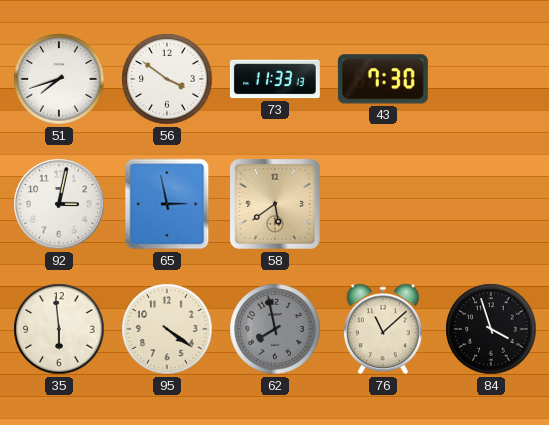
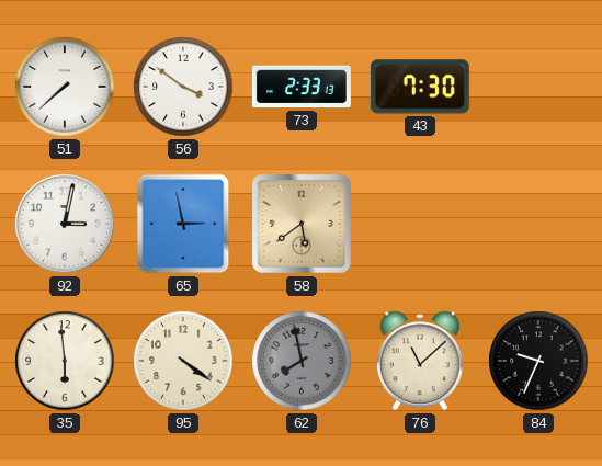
51: 7:42 -> 7:38 (65, 87)
73: 11:33 -> 2:33 (302, 87)
84: 3:57 -> 9:34 (538, 361)
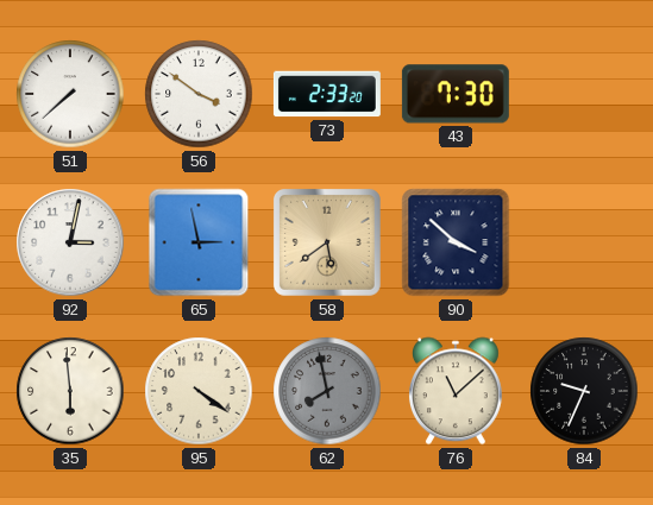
73: 2:33:13 -> 2:33:20 (327, 94)
90: none -> 3:52 (456, 242)
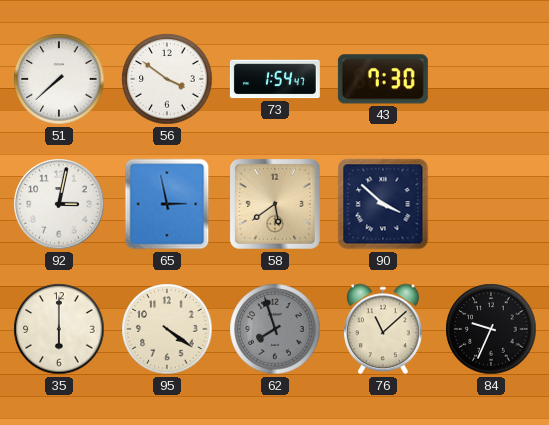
73: 2:33 -> 1:54 (275, 79)
35: 5:59 -> 6:00 (59, 329)
62: 7:58 -> 7:57 (275, 329)
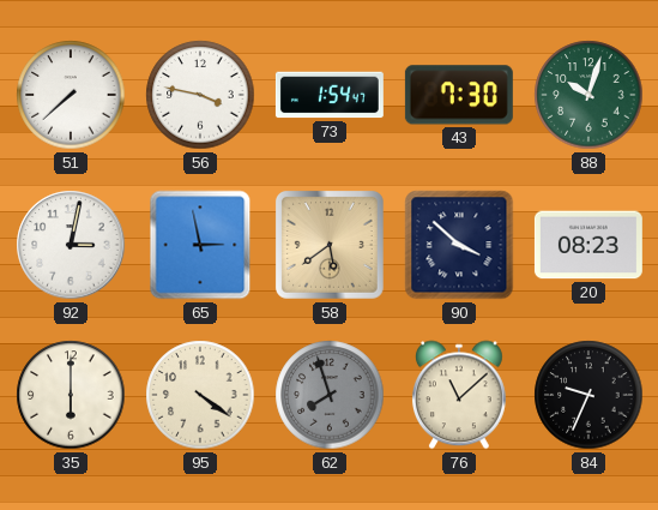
56: 3:51 -> 3:47 (200, 95)
88: none -> 10:03 (588, 95)
20: none -> 08:23 (588, 245)
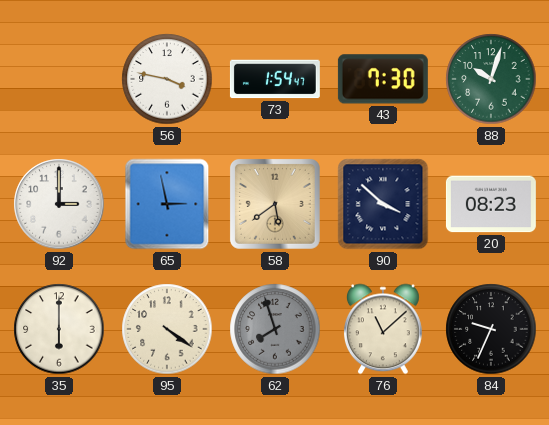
51: 7:38 -> none (71, 95)
92: 3:02 -> 3:00 (59, 204)
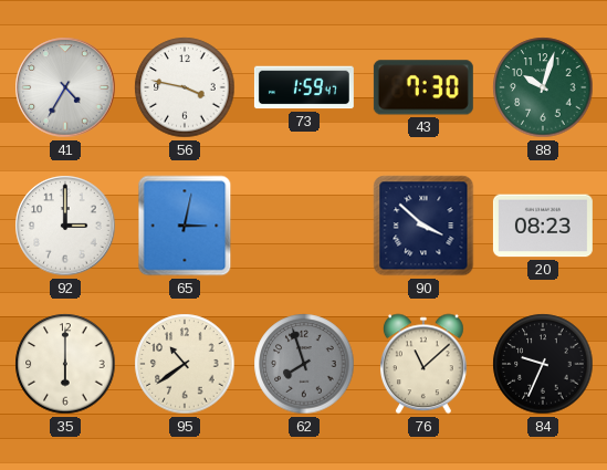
41: none -> 4:35 (65, 87)
73: 1:54 -> 1:59 (304, 87)
65: 2:58 -> 3:02 (185, 226)
58: 5:39 -> none (275, 204)
95: 4:21 -> 10:39 (185, 364)
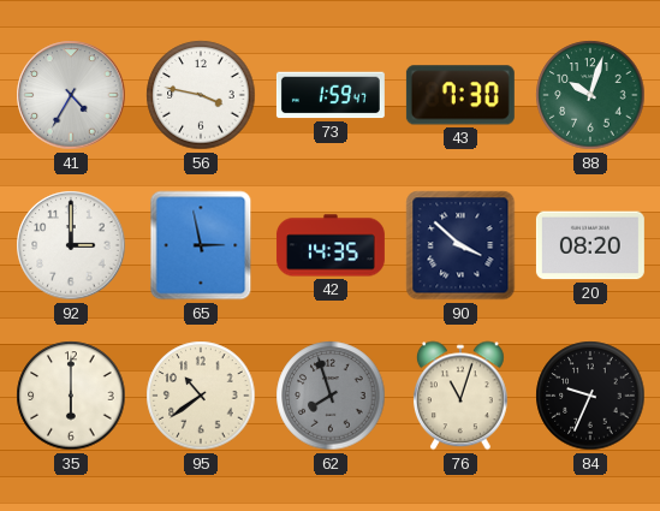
65: 3:02 -> 2:58 (201, 245)
42: none -> 14:35 (331, 245)
20: 08:23 -> 08:20 (590, 245)
76: 11:08 -> 11:03 (460, 396)
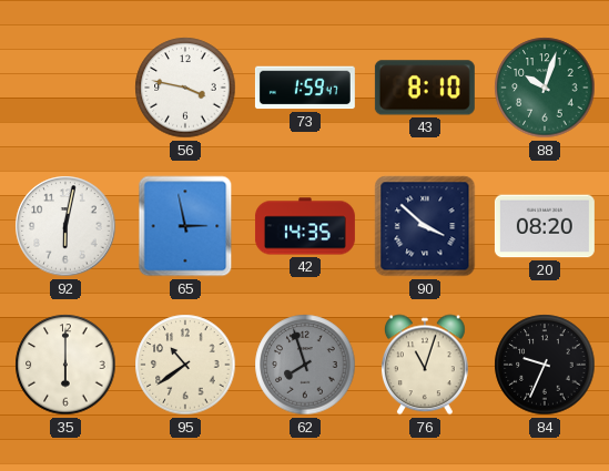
41: 4:35 -> none (71, 95)
43: 7:30 -> 8:10 (425, 88)
92: 3:00 -> 6:02 (65, 226)
